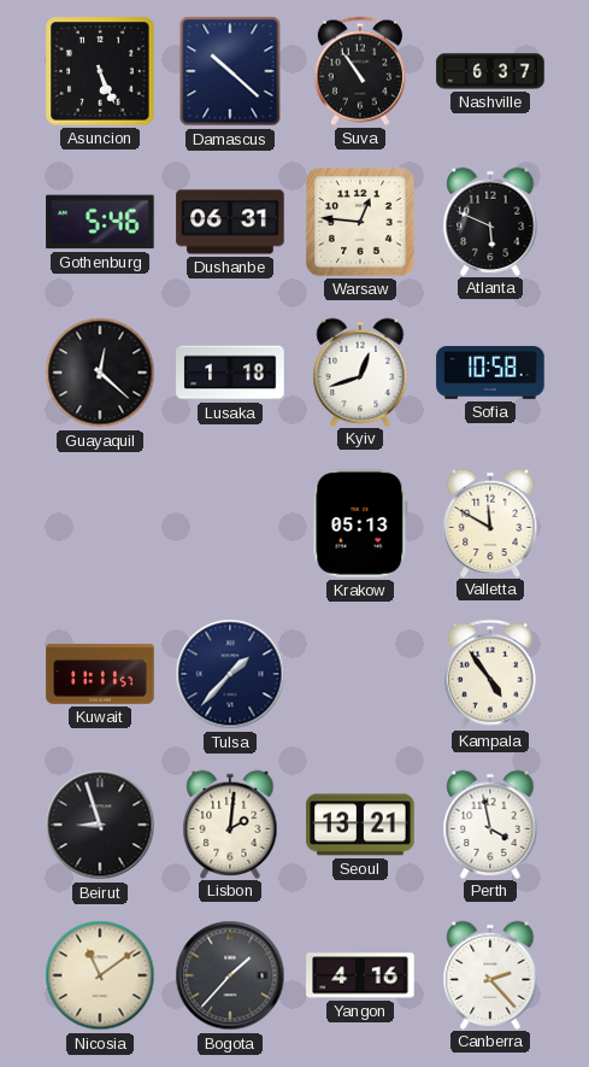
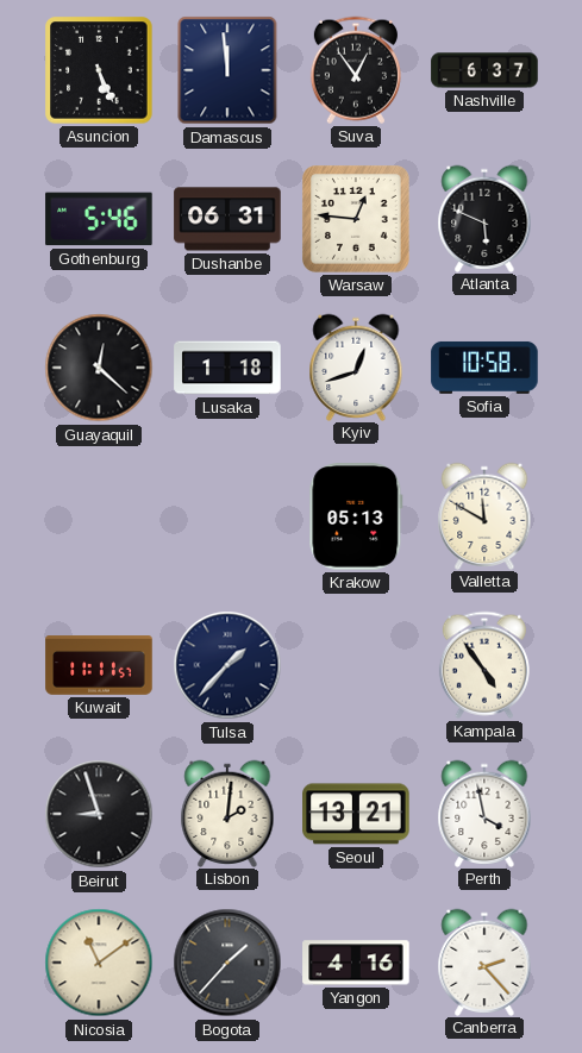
Damascus: 10:22 -> 11:59 (227, 70)
Suva: 10:54 -> 12:54 (356, 70)
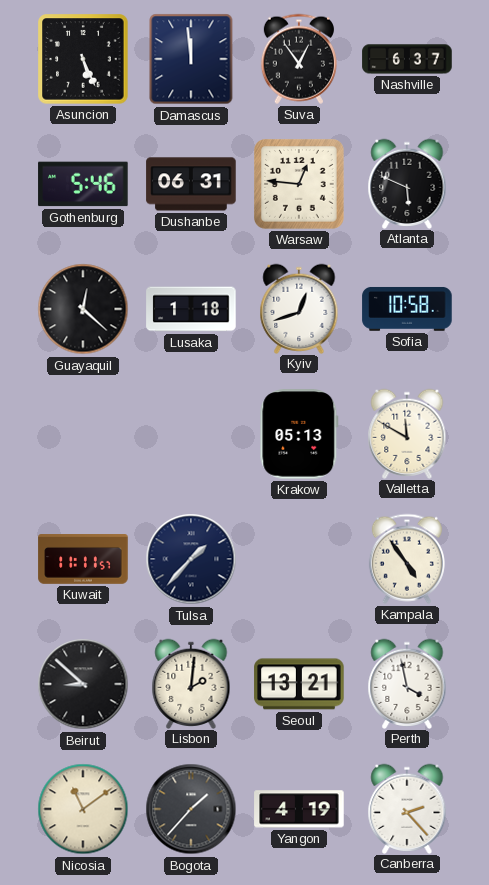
Beirut: 8:57 -> 8:52 (83, 684)
Yangon: 4:16 -> 4:19 (299, 809)
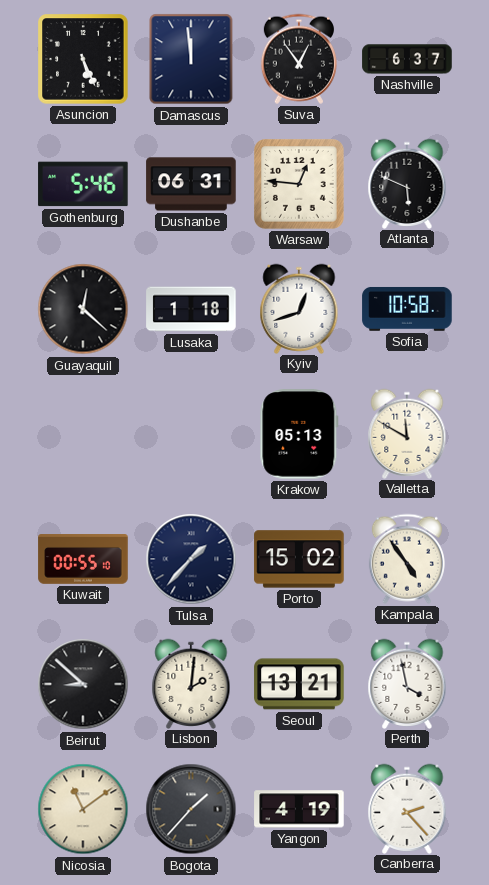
Kuwait: 11:11 -> 00:55 (83, 559)
Porto: none -> 15:02 (299, 559)
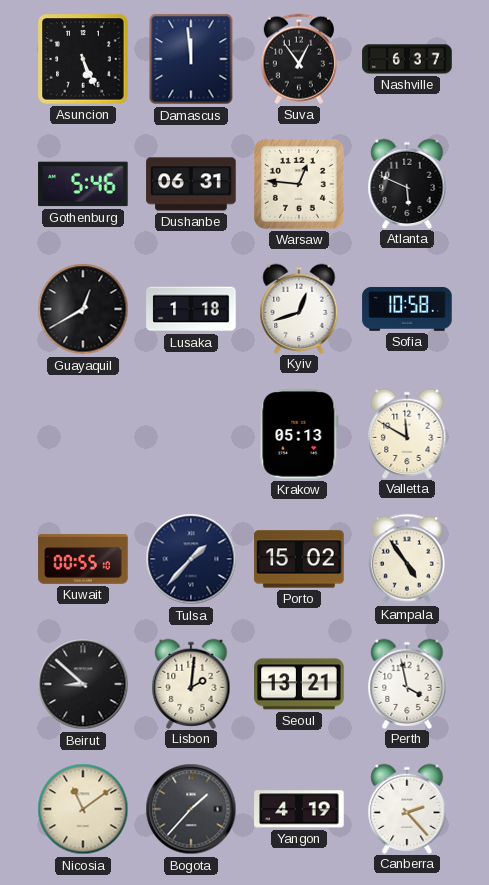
Guayaquil: 12:22 -> 12:40 (83, 309)
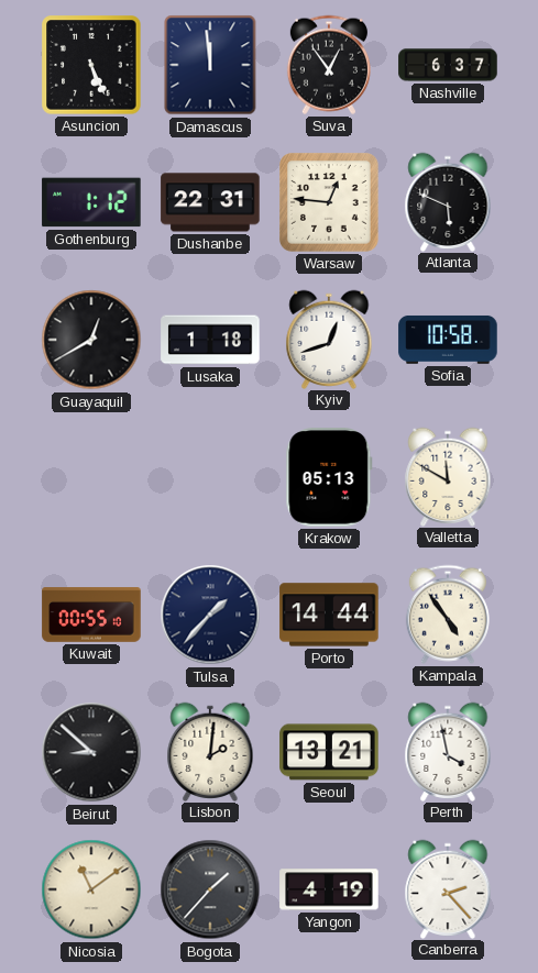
Gothenburg: 5:46 -> 1:12 (91, 202)
Dushanbe: 06:31 -> 22:31 (210, 202)
Porto: 15:02 -> 14:44 (329, 615)
